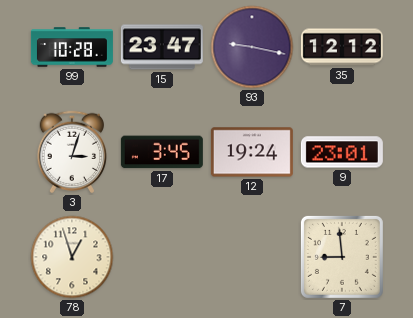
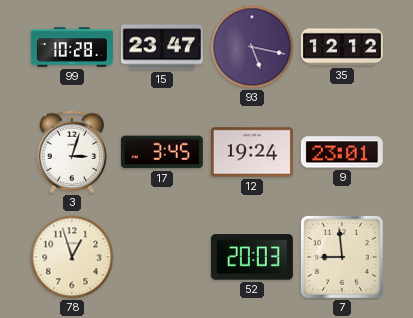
93: 9:17 -> 5:17 (252, 47)
52: none -> 20:03 (252, 257)
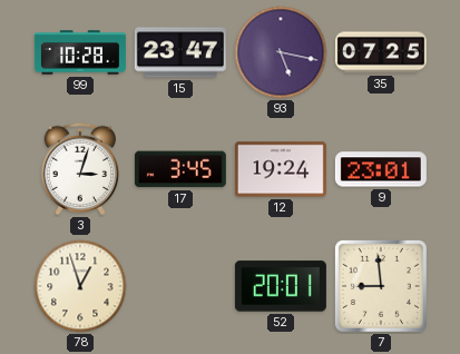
35: 12:12 -> 07:25 (381, 52)
52: 20:03 -> 20:01 (281, 286)
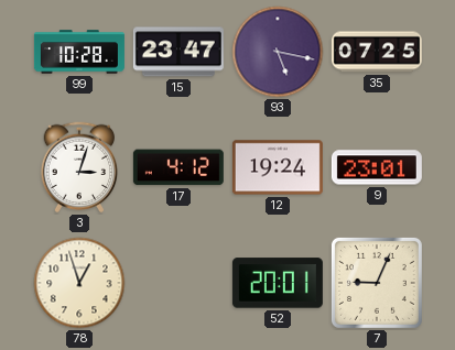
17: 3:45 -> 4:12 (178, 167)
7: 8:59 -> 9:04 (377, 283)
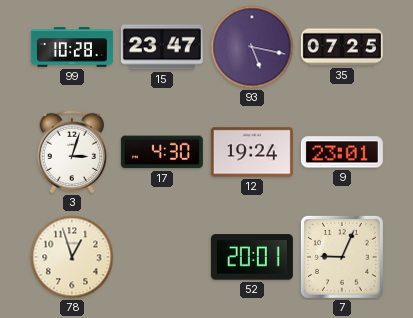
17: 4:12 -> 4:30 (162, 152)
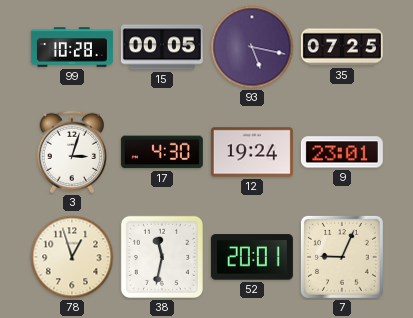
15: 23:47 -> 00:05 (162, 47)
38: none -> 11:32 (162, 257)
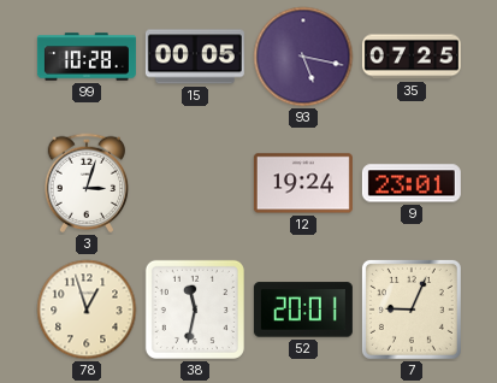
17: 4:30 -> none (162, 152)
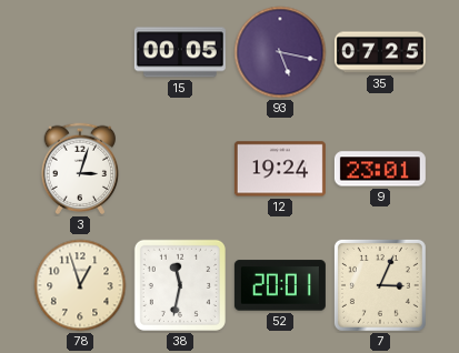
99: 10:28 -> none (87, 57)
7: 9:04 -> 3:04 (380, 285)
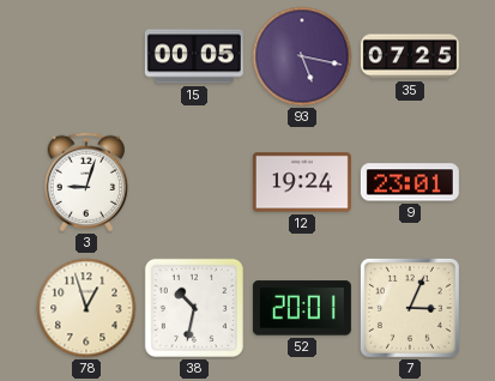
3: 3:03 -> 9:03 (86, 182)
38: 11:32 -> 10:32 (194, 308)
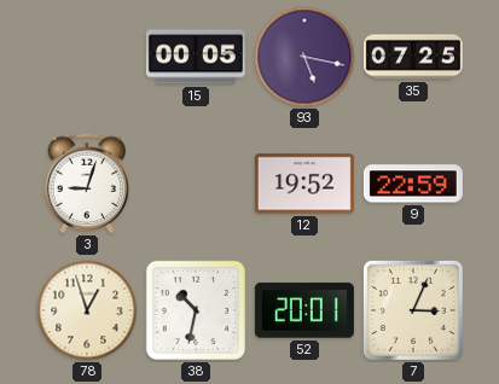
12: 19:24 -> 19:52 (304, 184)
9: 23:01 -> 22:59 (413, 184)
